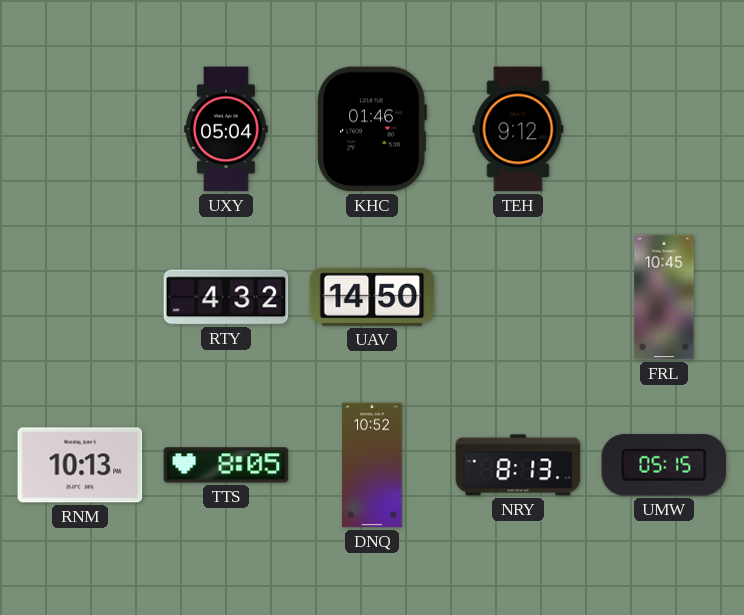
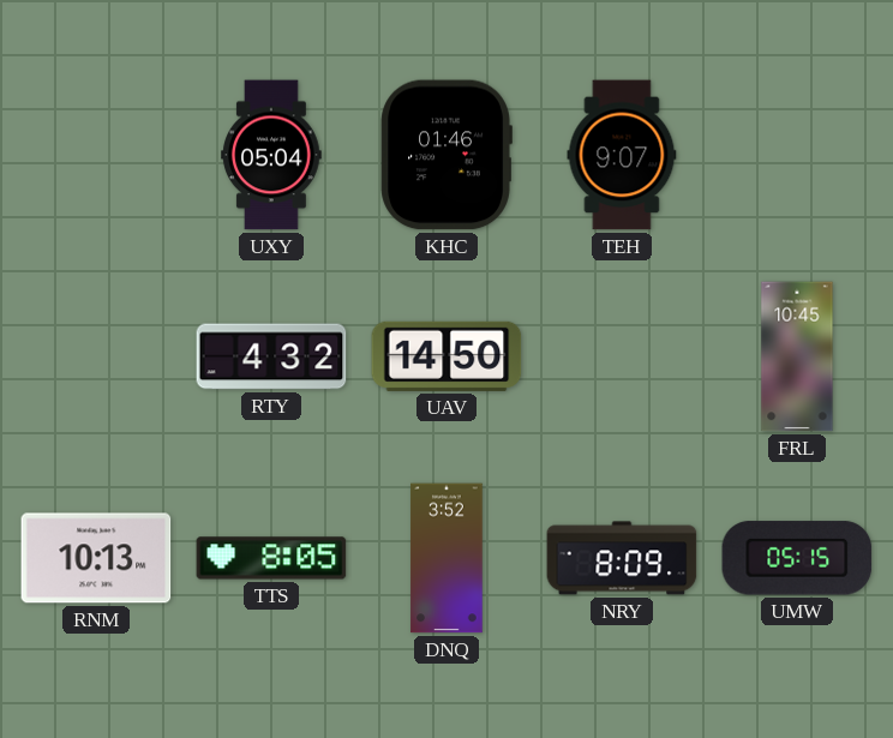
TEH: 9:12 -> 9:07 (622, 155)
DNQ: 10:52 -> 3:52 (446, 558)
NRY: 8:13 -> 8:09 (622, 558)
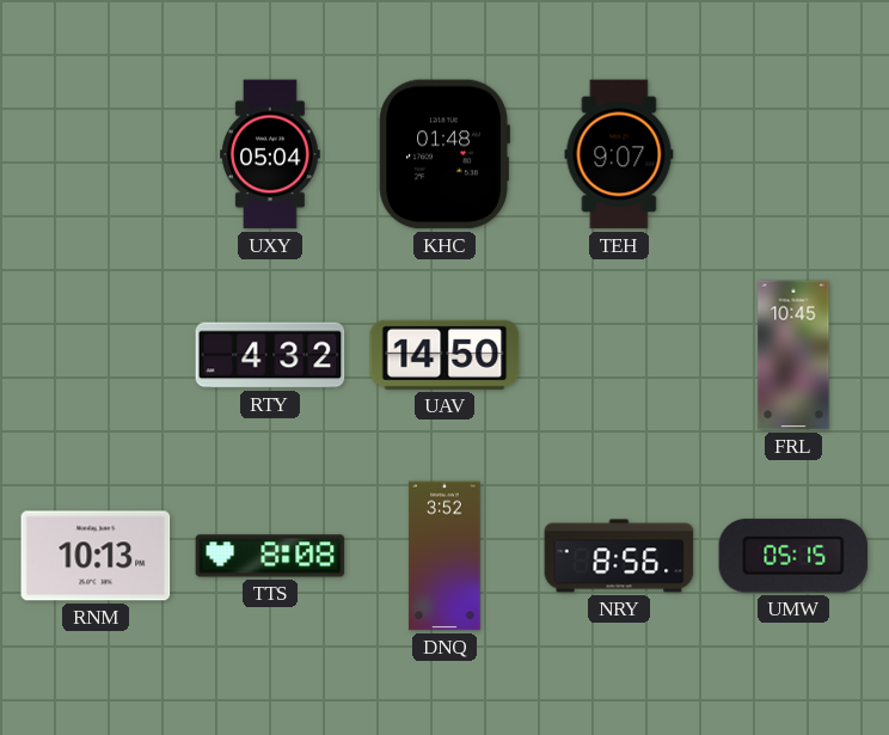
KHC: 01:46 -> 01:48 (444, 154)
TTS: 8:05 -> 8:08 (270, 556)
NRY: 8:09 -> 8:56 (619, 556)
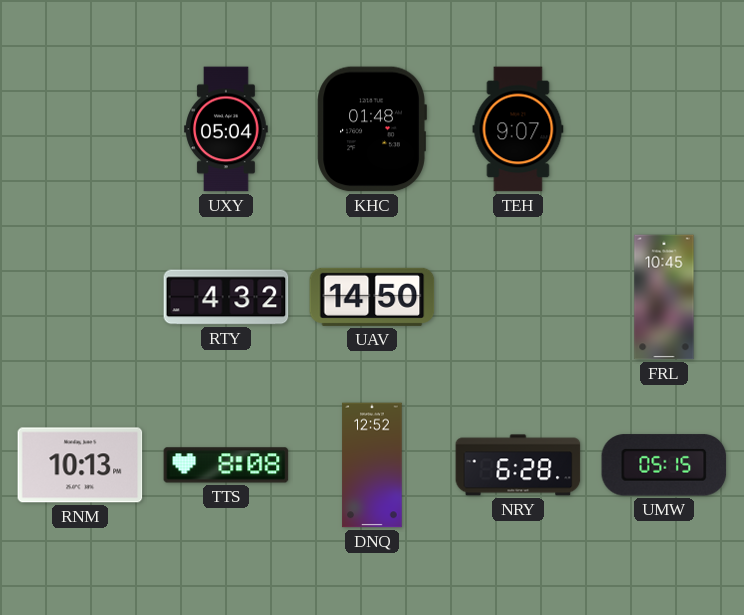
DNQ: 3:52 -> 12:52 (372, 465)
NRY: 8:56 -> 6:28 (518, 465)
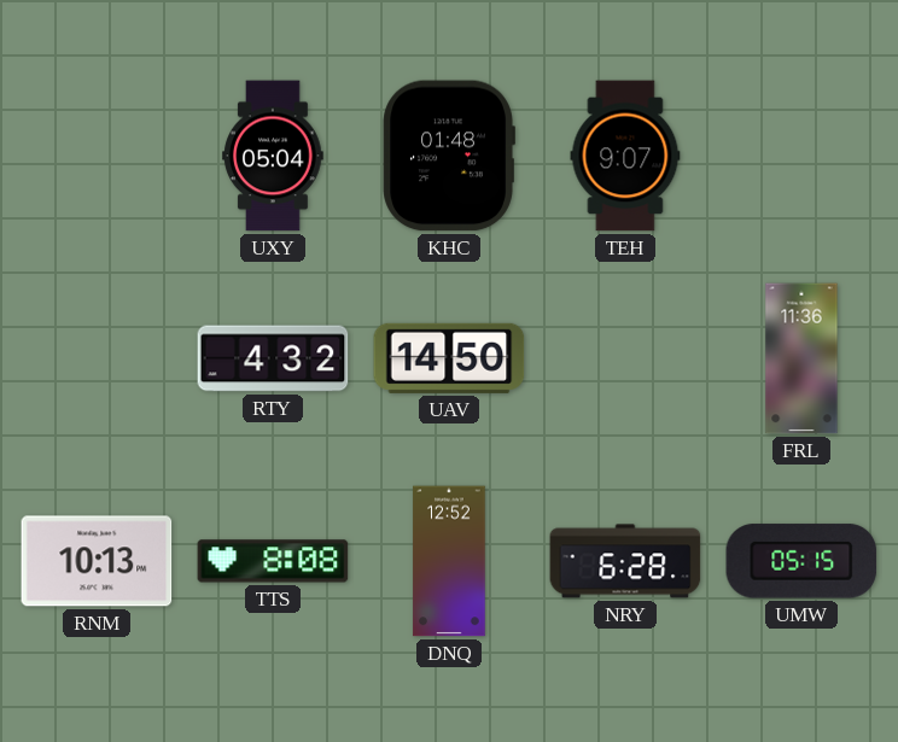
FRL: 10:45 -> 11:36 (801, 358)
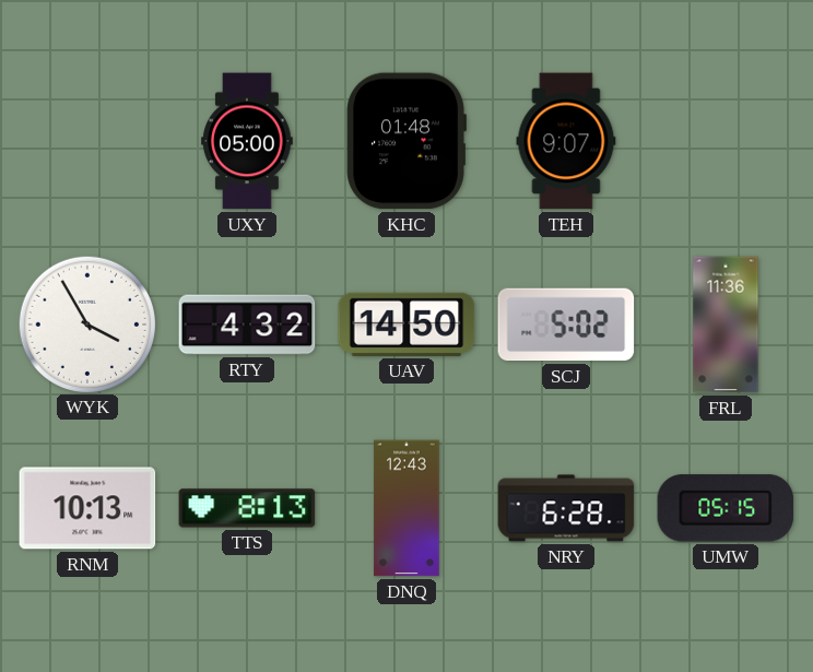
UXY: 05:04 -> 05:00 (247, 141)
WYK: none -> 3:55 (86, 323)
SCJ: none -> 5:02 (566, 325)
TTS: 8:08 -> 8:13 (247, 508)
DNQ: 12:52 -> 12:43 (406, 508)
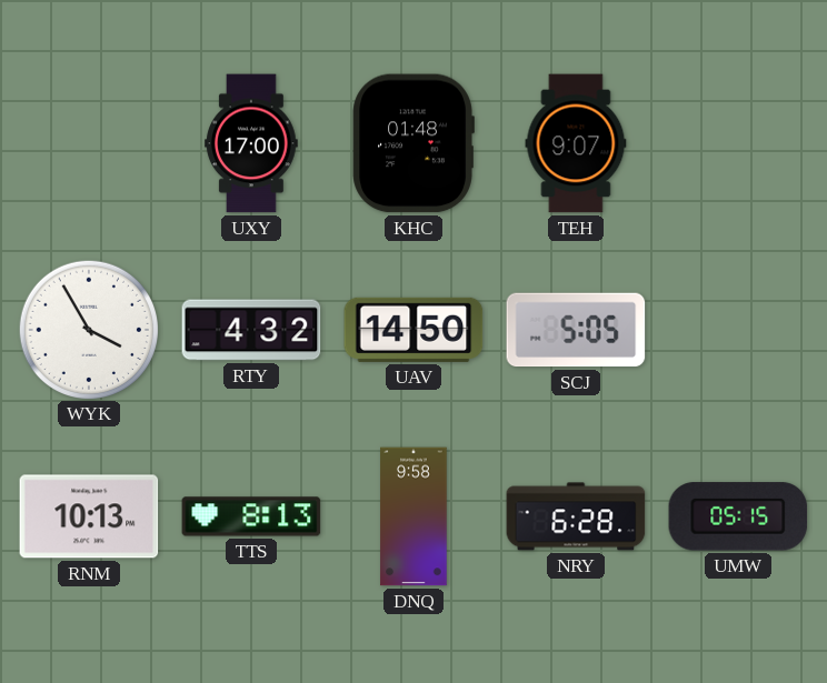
UXY: 05:00 -> 17:00 (251, 143)
SCJ: 5:02 -> 5:05 (576, 330)
FRL: 11:36 -> none (726, 325)
DNQ: 12:43 -> 9:58 (413, 516)
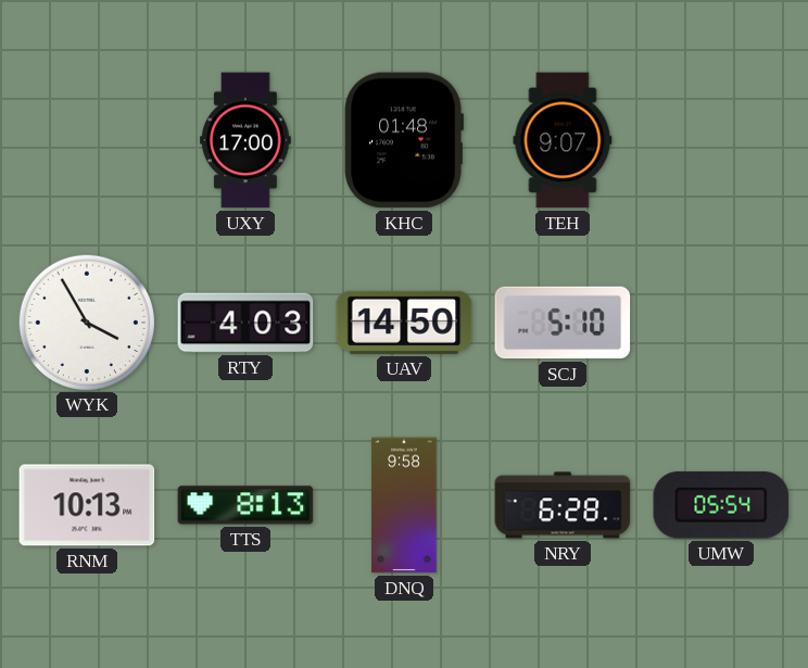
RTY: 4:32 -> 4:03 (245, 323)
SCJ: 5:05 -> 5:10 (563, 323)
UMW: 05:15 -> 05:54 (721, 505)
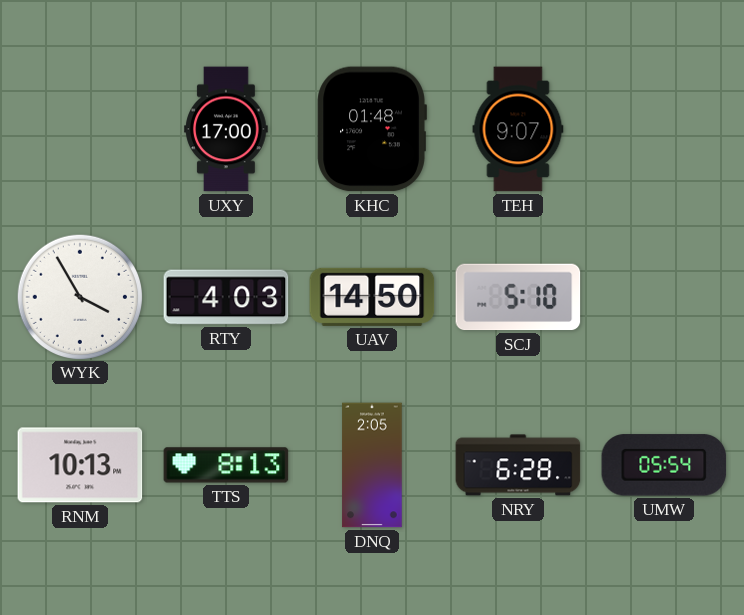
DNQ: 9:58 -> 2:05 (372, 465)
